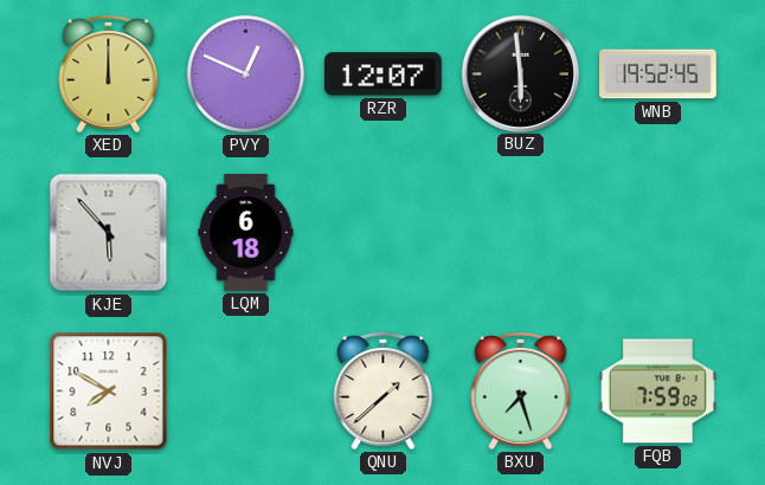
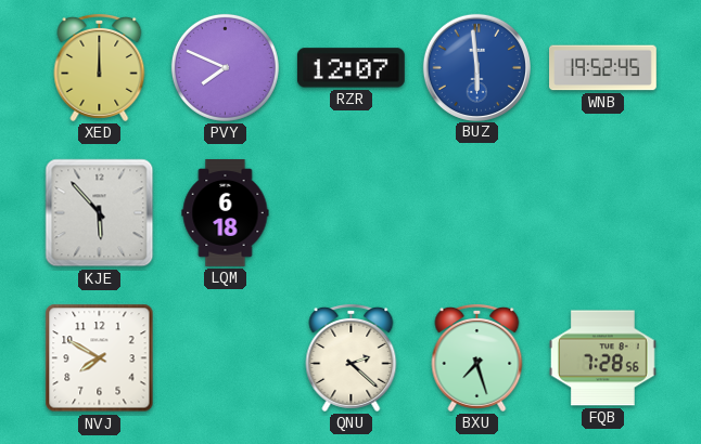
PVY: 12:49 -> 7:49 (225, 67)
BUZ dial: black -> blue (476, 67)
QNU: 1:38 -> 2:22 (352, 357)
FQB: 7:59 -> 7:28 (602, 358)
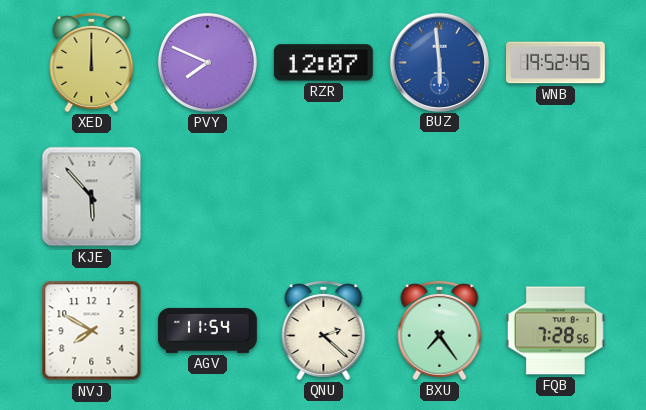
LQM: 6:18 -> none (226, 213)
AGV: none -> 11:54 (208, 330)
BXU: 7:27 -> 7:24 (440, 330)
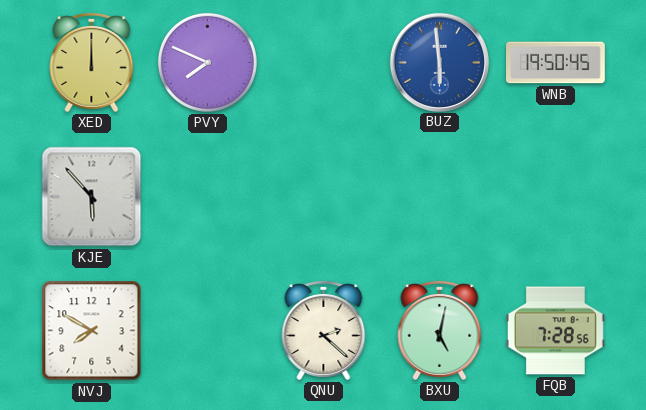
RZR: 12:07 -> none (323, 63)
WNB: 19:52 -> 19:50 (556, 63)
AGV: 11:54 -> none (208, 330)
BXU: 7:24 -> 5:02 (440, 330)
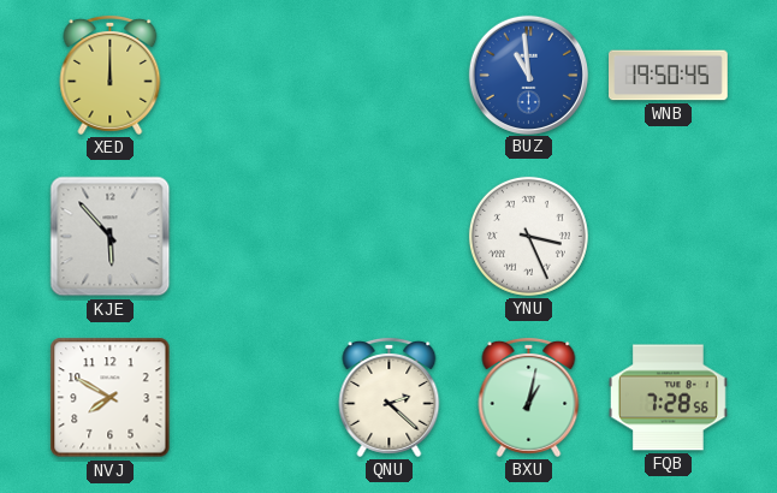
PVY: 7:49 -> none (207, 62)
BUZ: 5:59 -> 10:59 (528, 75)
YNU: none -> 3:26 (528, 236)
BXU: 5:02 -> 1:02 (529, 397)
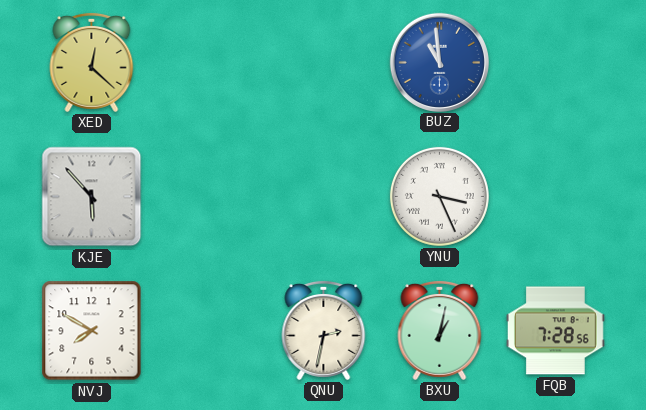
XED: 12:00 -> 12:22 (92, 62)
WNB: 19:50 -> none (669, 76)
QNU: 2:22 -> 2:32 (324, 330)
